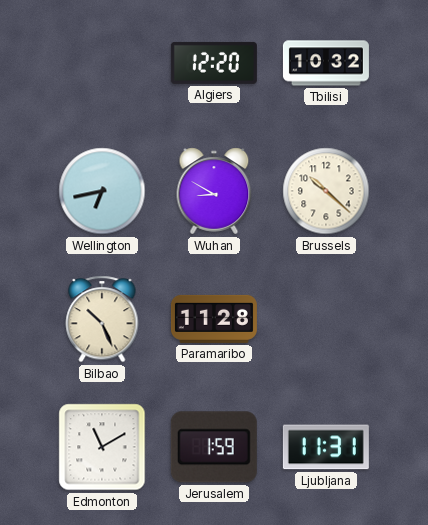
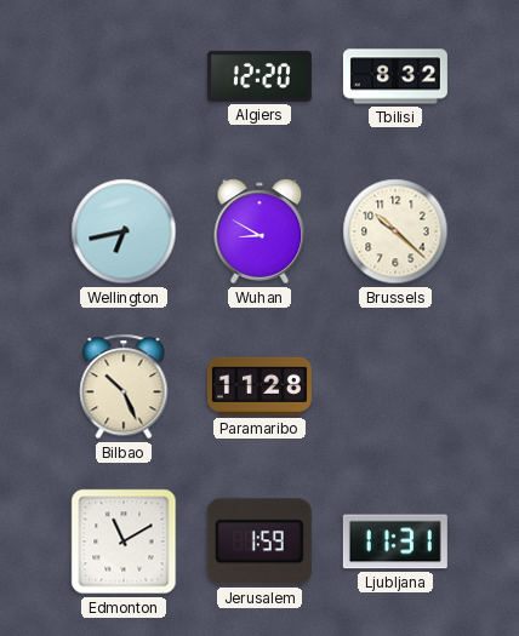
Tbilisi: 10:32 -> 8:32 (395, 76)
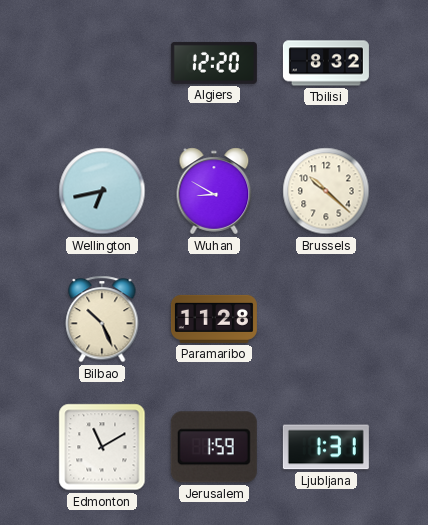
Ljubljana: 11:31 -> 1:31 (326, 447)
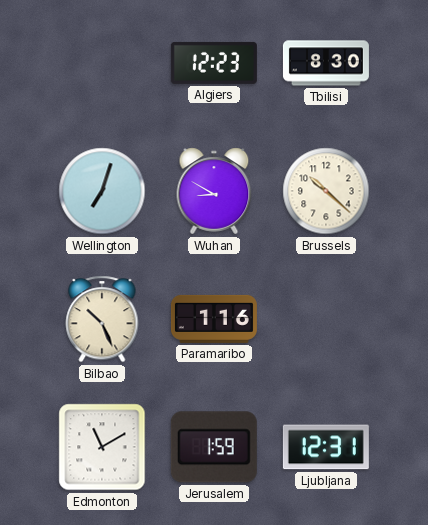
Algiers: 12:20 -> 12:23 (214, 63)
Tbilisi: 8:32 -> 8:30 (326, 63)
Wellington: 6:43 -> 7:03 (102, 191)
Paramaribo: 11:28 -> 1:16 (214, 319)
Ljubljana: 1:31 -> 12:31 (326, 447)
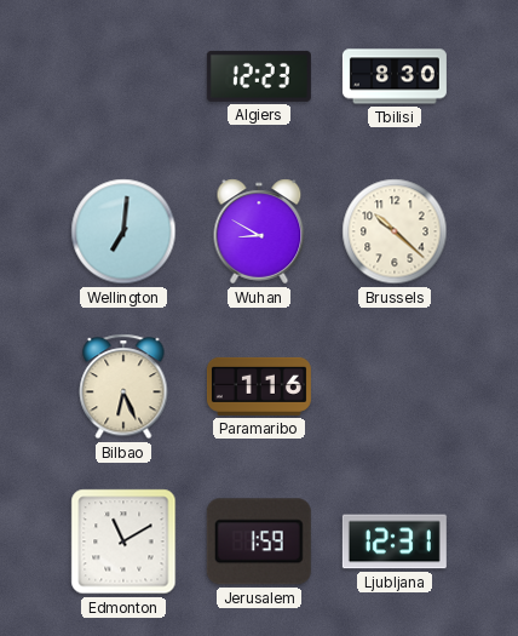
Wellington: 7:03 -> 7:01 (123, 231)
Bilbao: 10:26 -> 6:26 (123, 386)
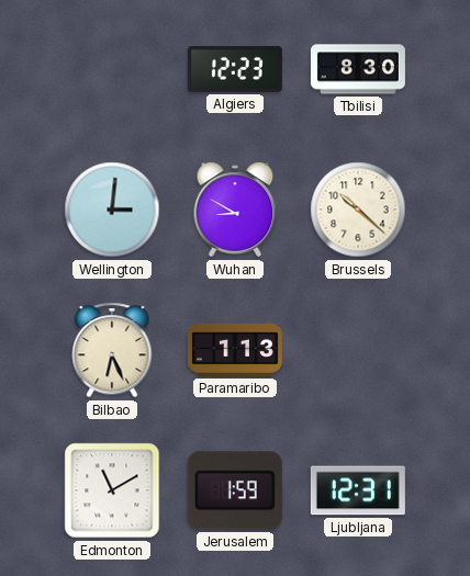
Wellington: 7:01 -> 3:01 (112, 210)
Paramaribo: 1:16 -> 1:13 (235, 350)
